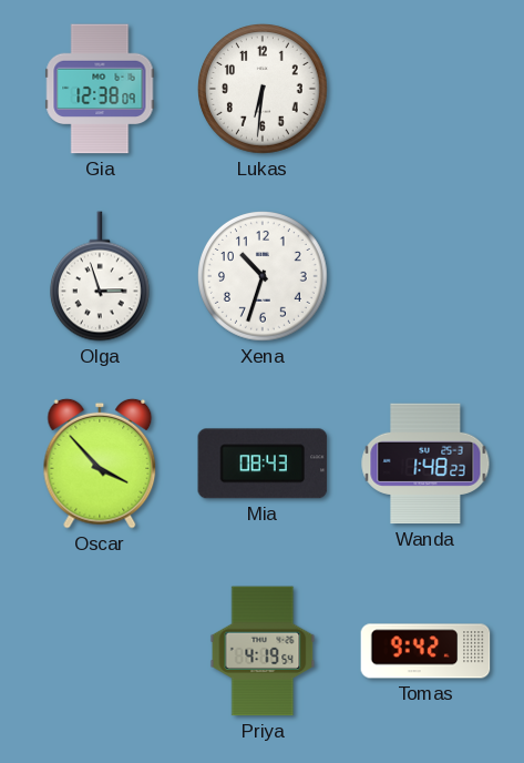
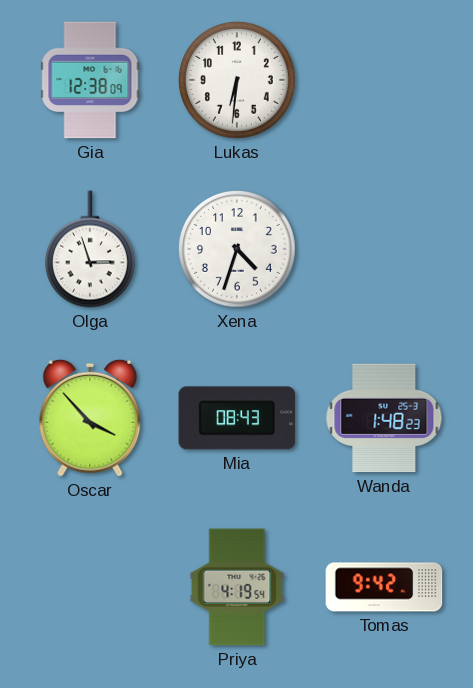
Xena: 10:33 -> 4:33 (238, 250)
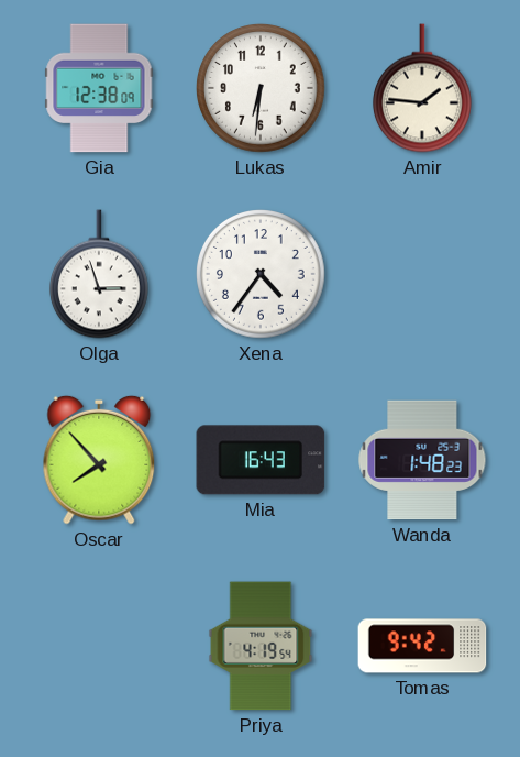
Amir: none -> 1:46 (422, 88)
Xena: 4:33 -> 4:36 (262, 275)
Oscar: 3:53 -> 7:53 (99, 460)
Mia: 08:43 -> 16:43 (261, 460)
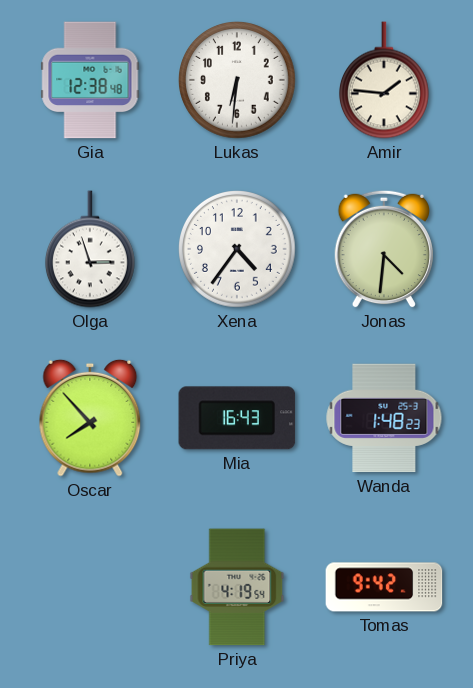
Gia: 12:38:09 -> 12:38:48 (90, 80)
Jonas: none -> 4:31 (384, 249)
